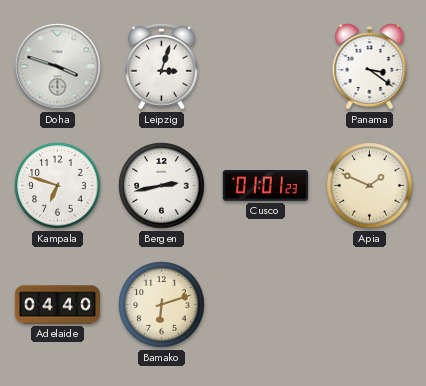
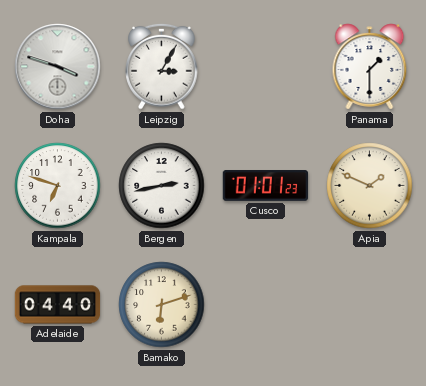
Leipzig: 3:03 -> 3:05 (162, 66)
Panama: 3:21 -> 1:30 (370, 67)
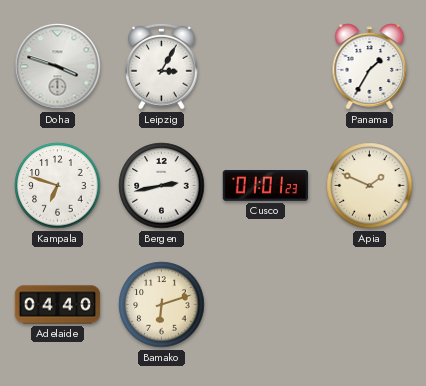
Panama: 1:30 -> 1:35 (370, 67)
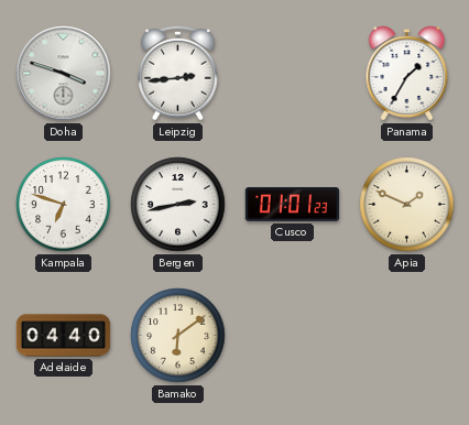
Leipzig: 3:05 -> 2:44 (178, 73)
Bamako: 6:12 -> 6:09 (178, 336)
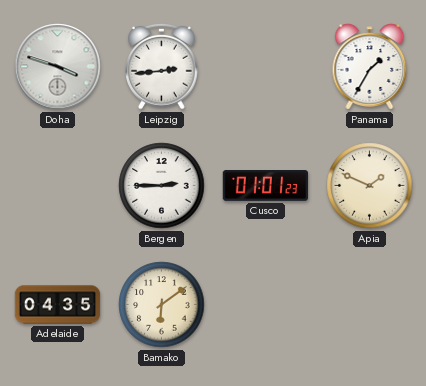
Kampala: 6:48 -> none (64, 205)
Bergen: 2:43 -> 2:45 (162, 186)
Adelaide: 04:40 -> 04:35 (58, 305)
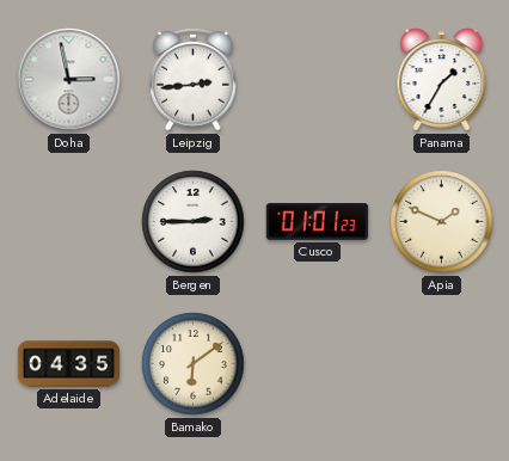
Doha: 3:48 -> 2:58 (69, 80)
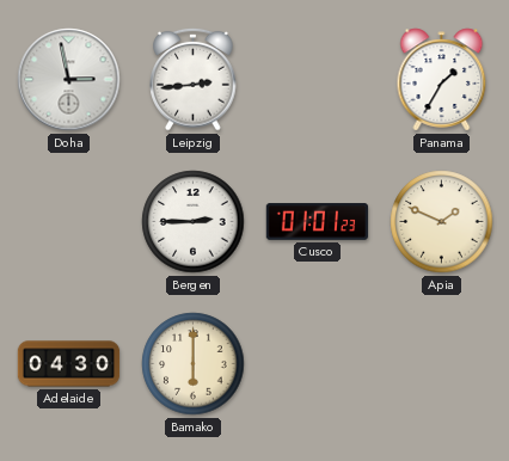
Adelaide: 04:35 -> 04:30 (69, 364)
Bamako: 6:09 -> 6:00 (194, 364)
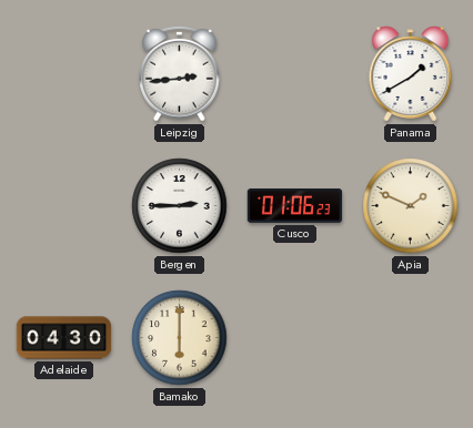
Doha: 2:58 -> none (69, 80)
Panama: 1:35 -> 1:40 (411, 74)
Cusco: 01:01 -> 01:06 (295, 206)
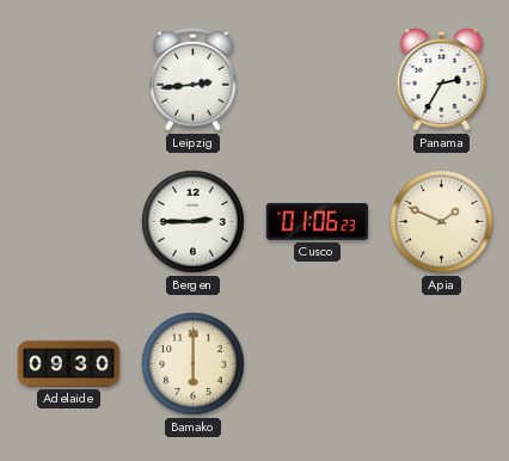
Panama: 1:40 -> 2:35 (442, 80)
Adelaide: 04:30 -> 09:30 (69, 364)
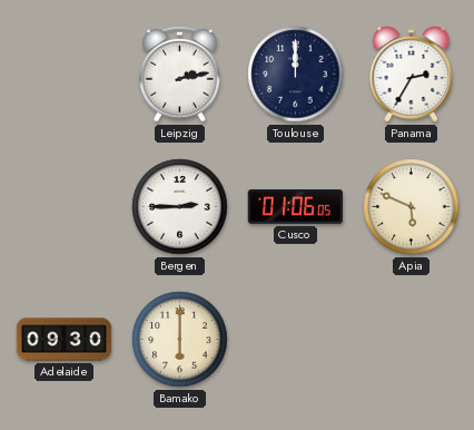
Leipzig: 2:44 -> 2:13 (180, 74)
Toulouse: none -> 12:00 (296, 75)
Cusco: 01:06:23 -> 01:06:05 (296, 207)
Apia: 1:49 -> 5:49 (412, 207)
